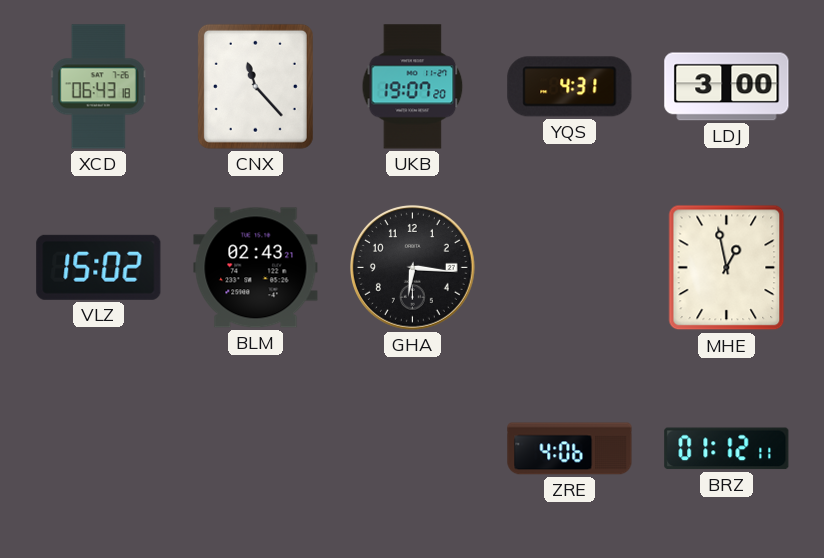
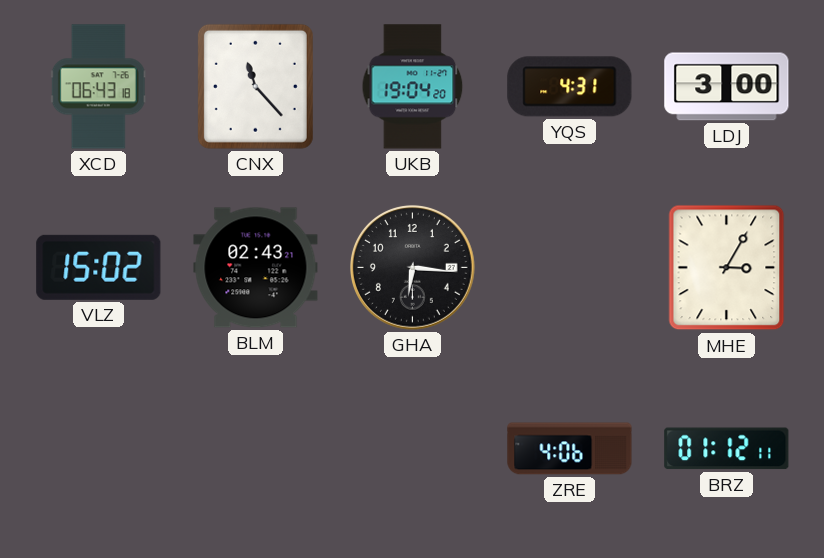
UKB: 19:07 -> 19:04 (413, 87)
MHE: 12:58 -> 3:05 (727, 268)
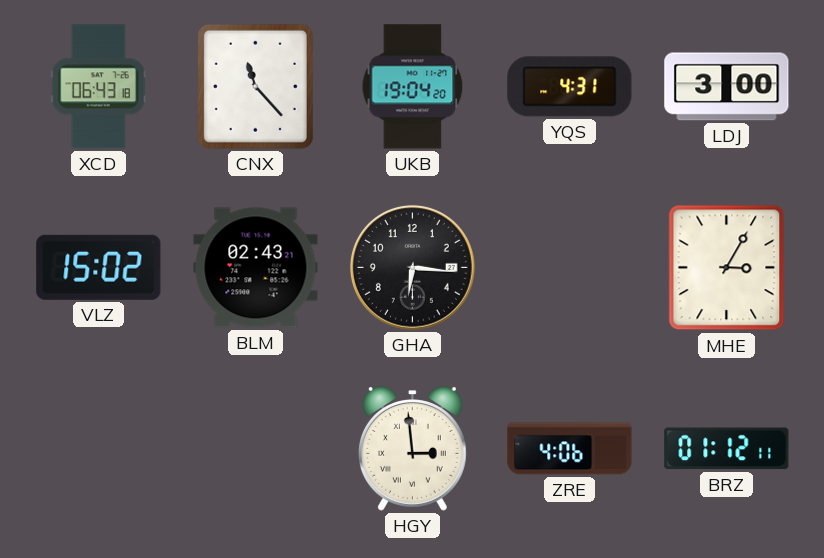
HGY: none -> 2:59 (412, 449)
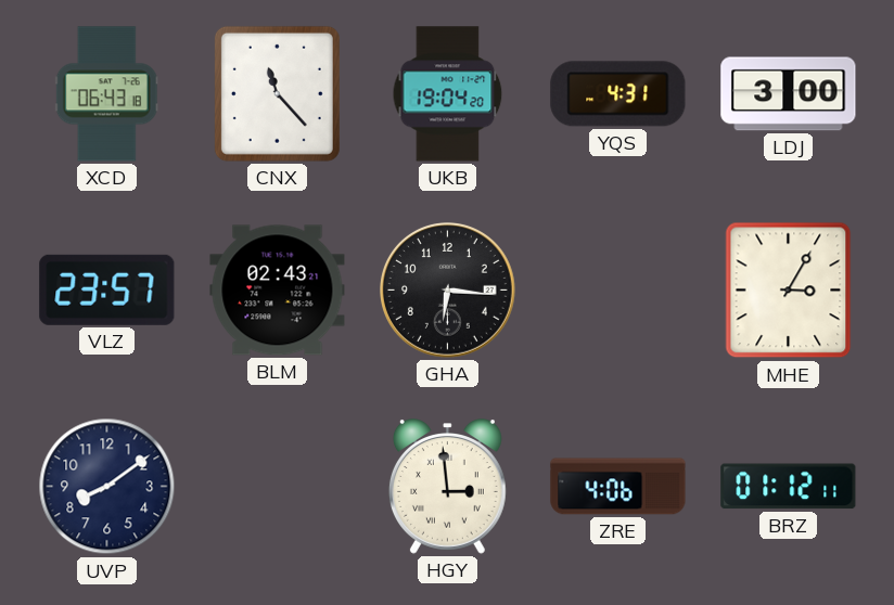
VLZ: 15:02 -> 23:57 (107, 289)
UVP: none -> 8:09 (107, 487)
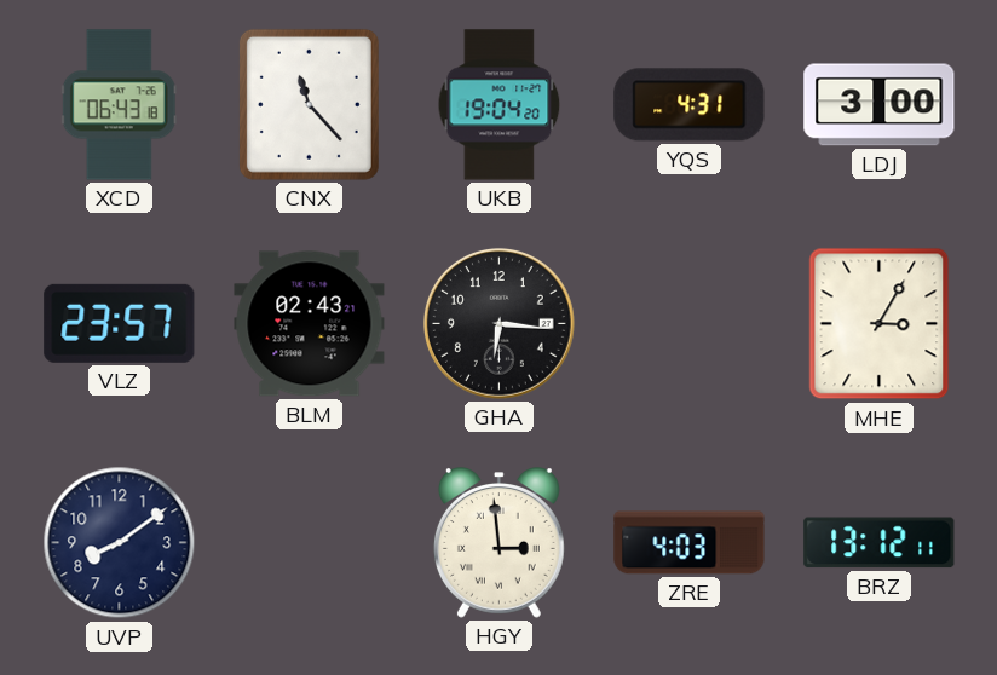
ZRE: 4:06 -> 4:03 (690, 543)
BRZ: 01:12 -> 13:12 (880, 543)
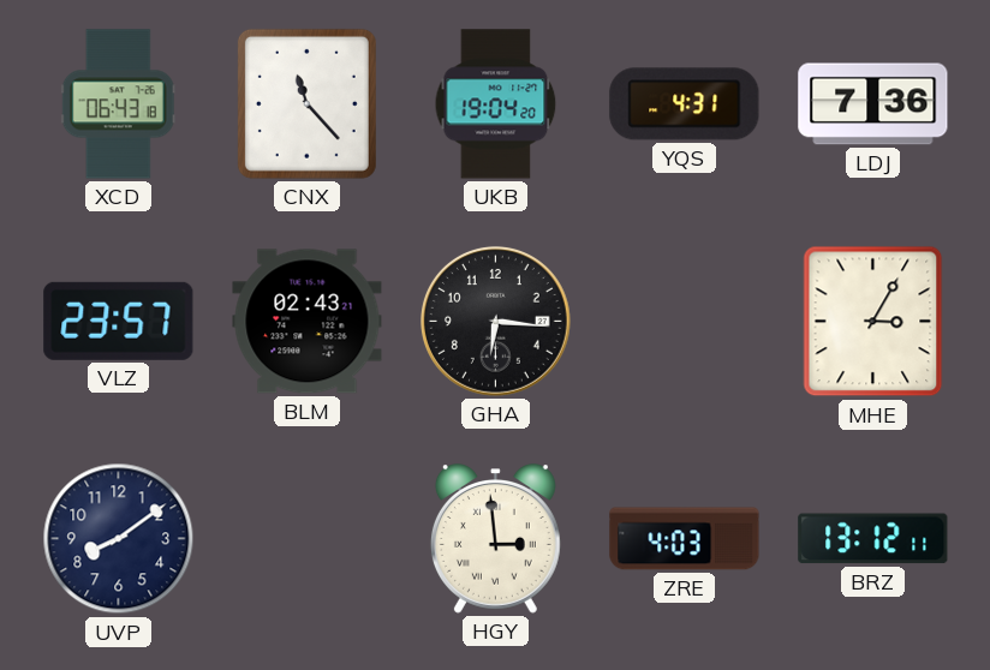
LDJ: 3:00 -> 7:36 (873, 104)
